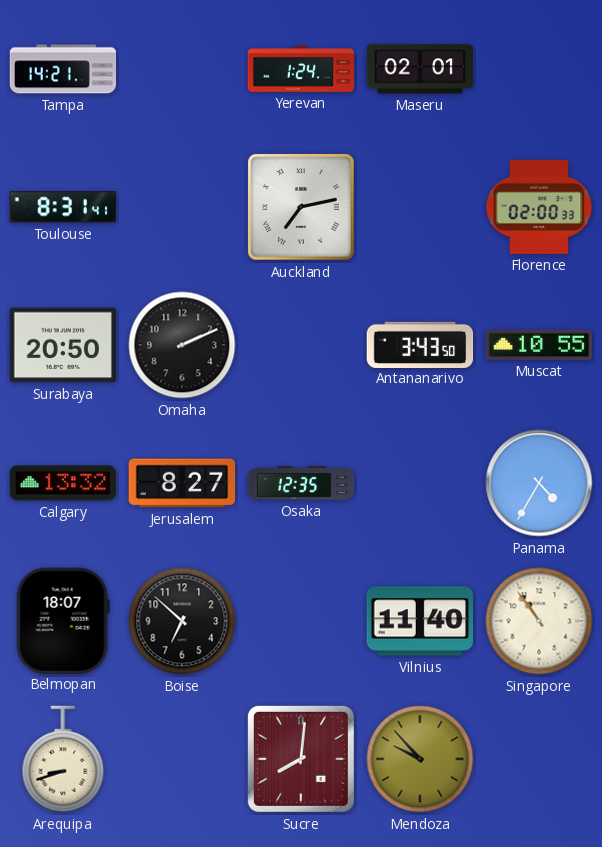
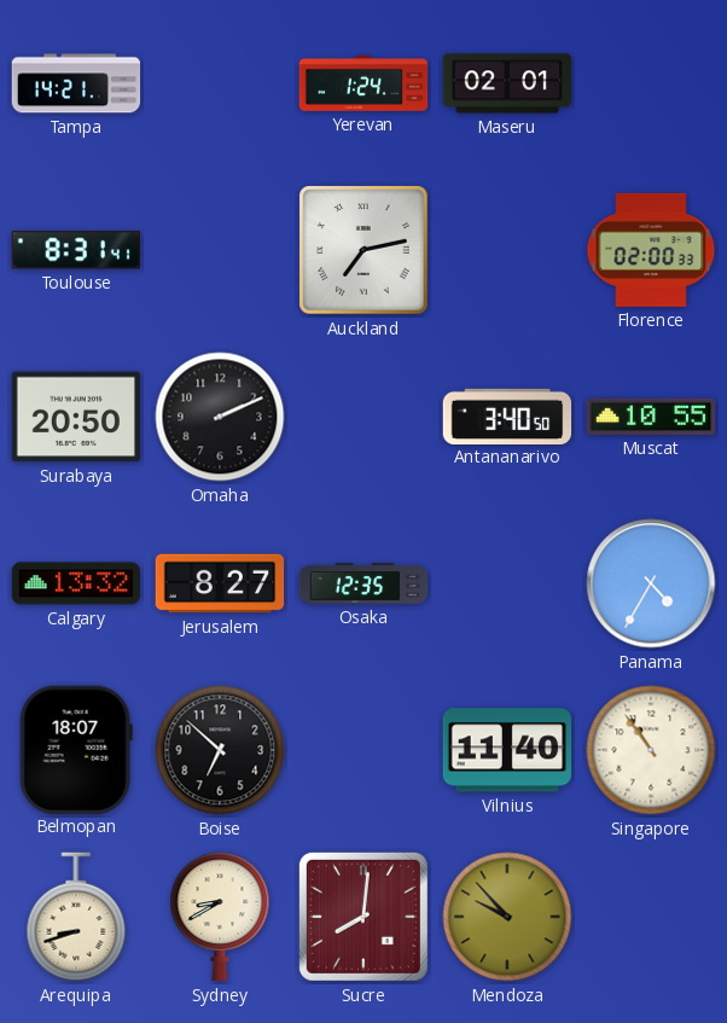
Antananarivo: 3:43 -> 3:40 (507, 415)
Sydney: none -> 8:40 (220, 917)
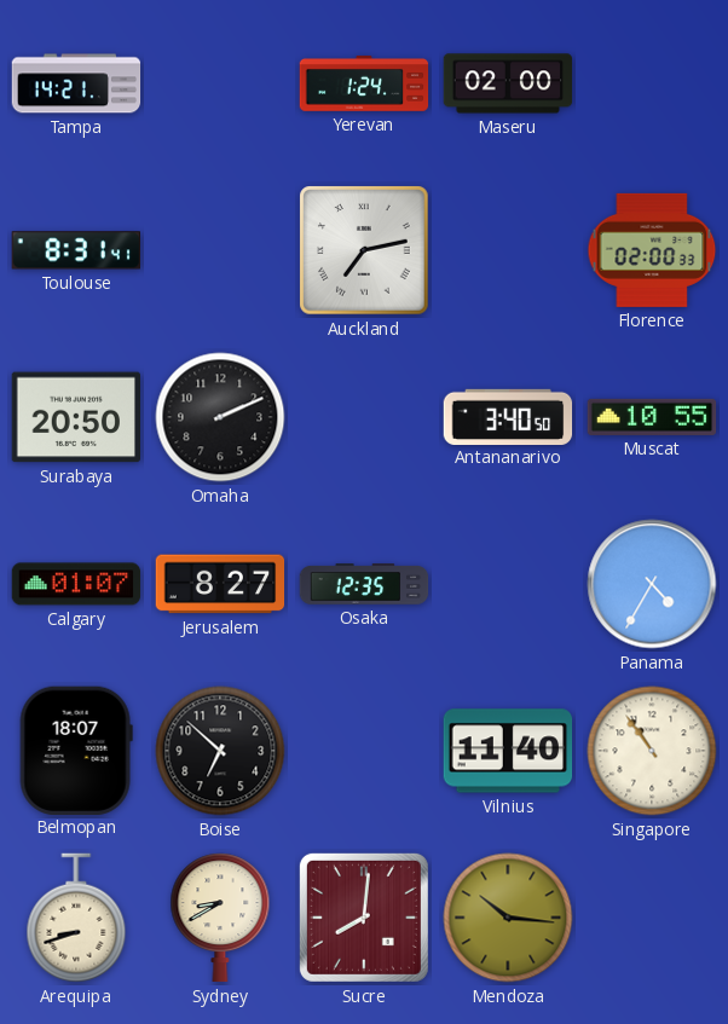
Maseru: 02:01 -> 02:00 (508, 83)
Calgary: 13:32 -> 01:07 (76, 584)
Mendoza: 9:53 -> 10:16 (508, 918)
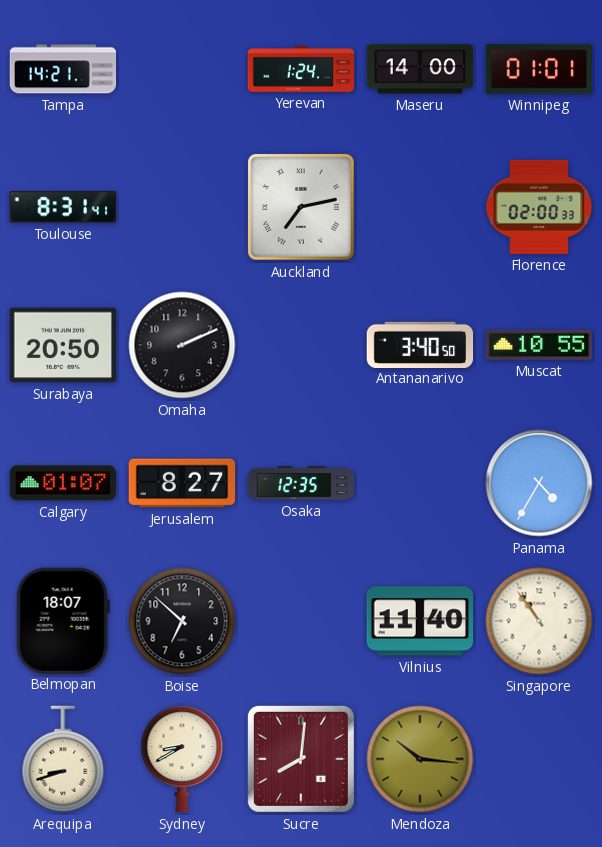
Maseru: 02:00 -> 14:00 (420, 69)
Winnipeg: none -> 01:01 (539, 69)
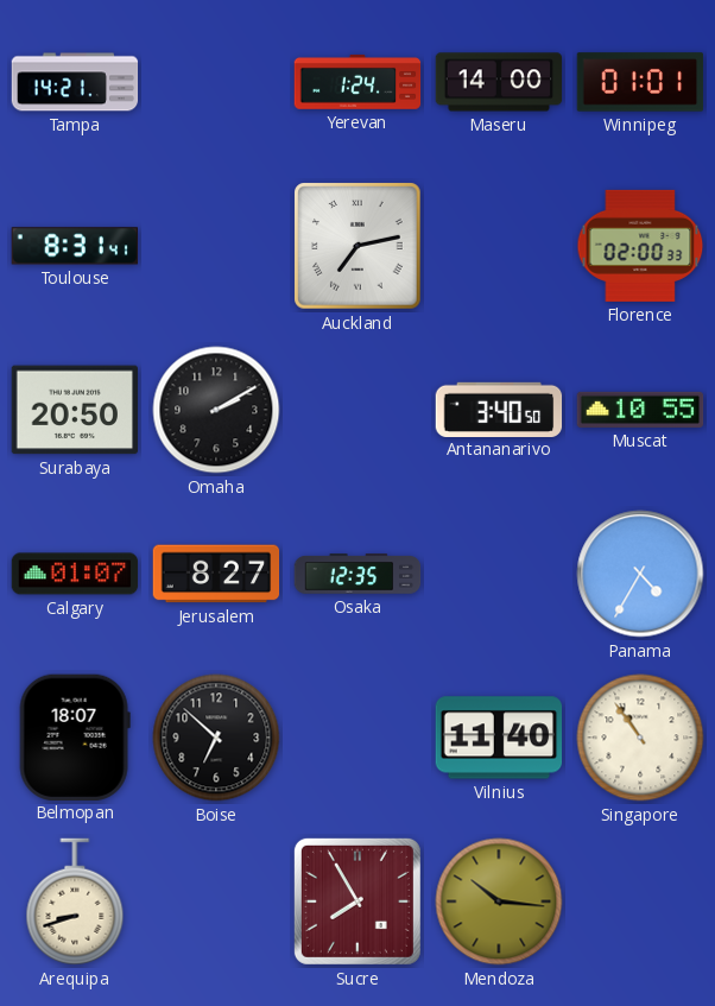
Omaha: 2:11 -> 2:10 (216, 410)
Sydney: 8:40 -> none (182, 759)
Sucre: 8:01 -> 7:55 (357, 901)
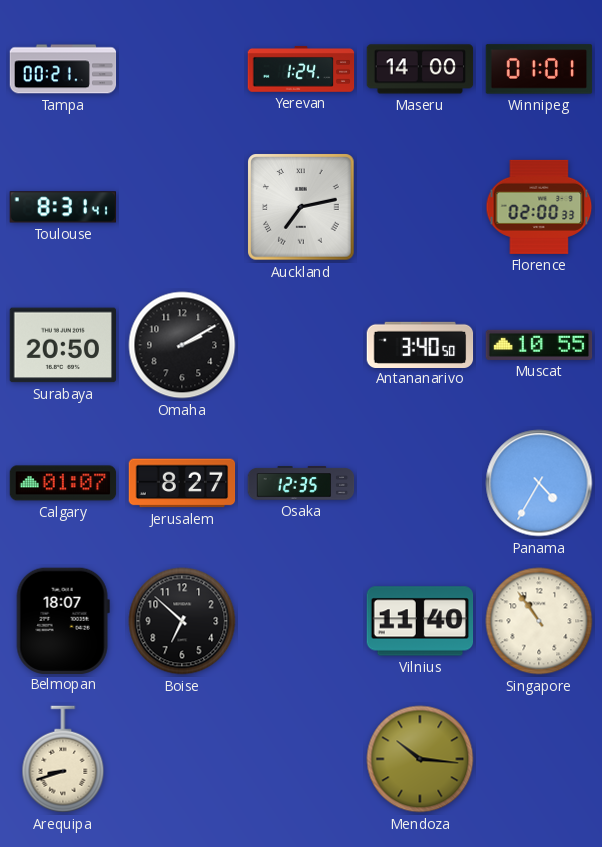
Tampa: 14:21 -> 00:21 (63, 69)
Sucre: 7:55 -> none (357, 901)
